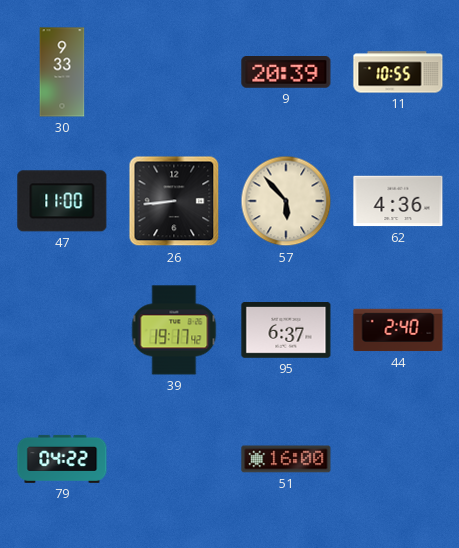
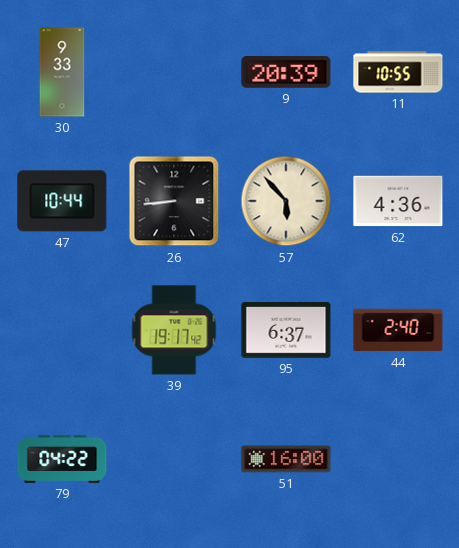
47: 11:00 -> 10:44 (62, 201)
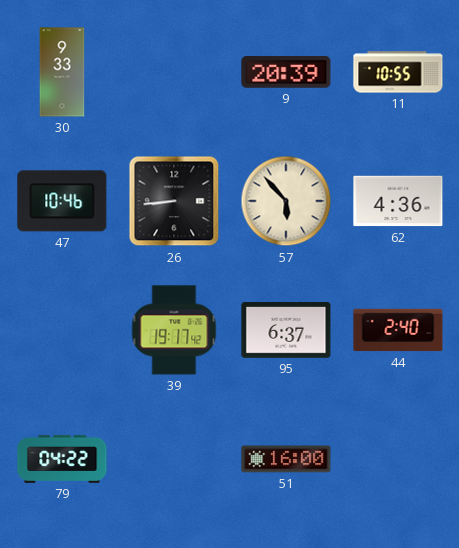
47: 10:44 -> 10:46 (62, 201)
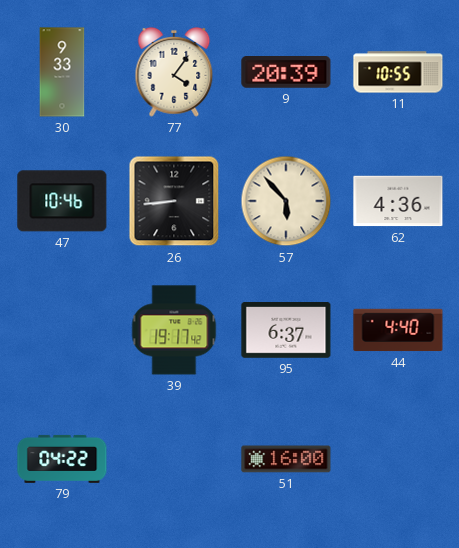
77: none -> 4:06 (174, 72)
44: 2:40 -> 4:40 (398, 330)
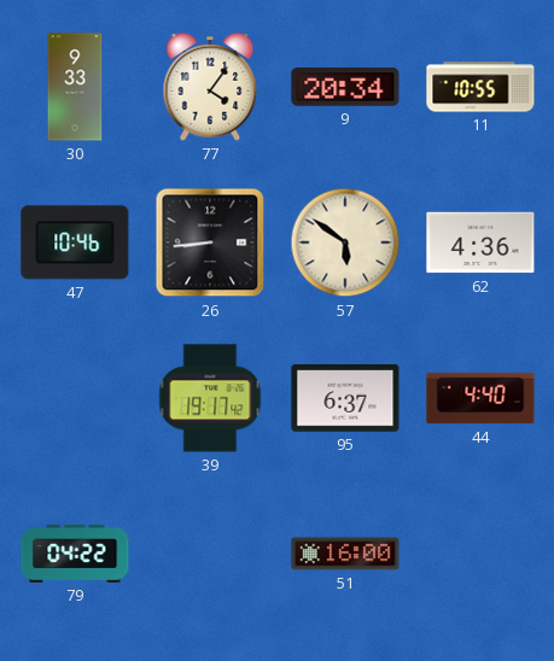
9: 20:39 -> 20:34 (345, 88)
57: 5:53 -> 5:51 (345, 242)
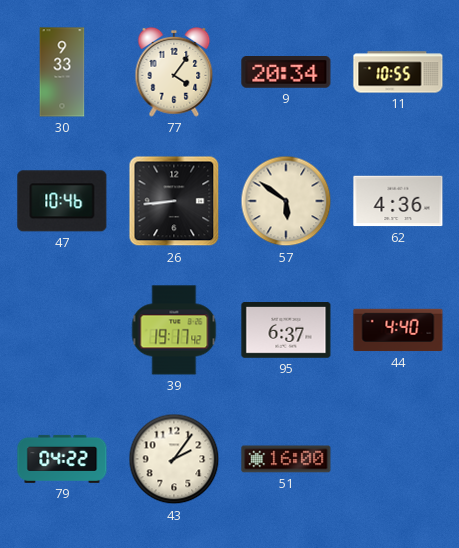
43: none -> 2:06 (174, 459)
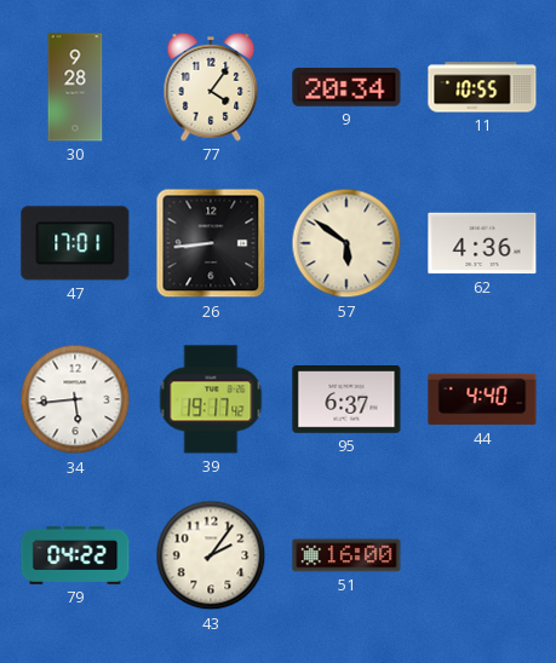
30: 9:33 -> 9:28 (75, 87)
47: 10:46 -> 17:01 (75, 243)
34: none -> 5:44 (75, 399)
